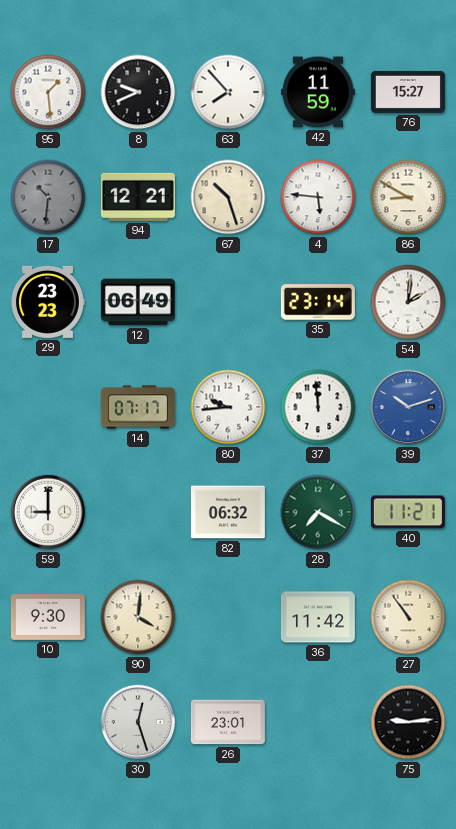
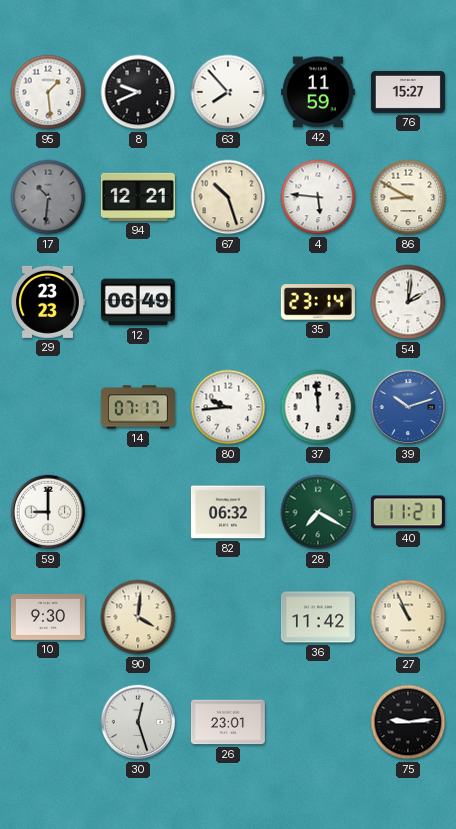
27: 10:54 -> 10:56 (408, 617)
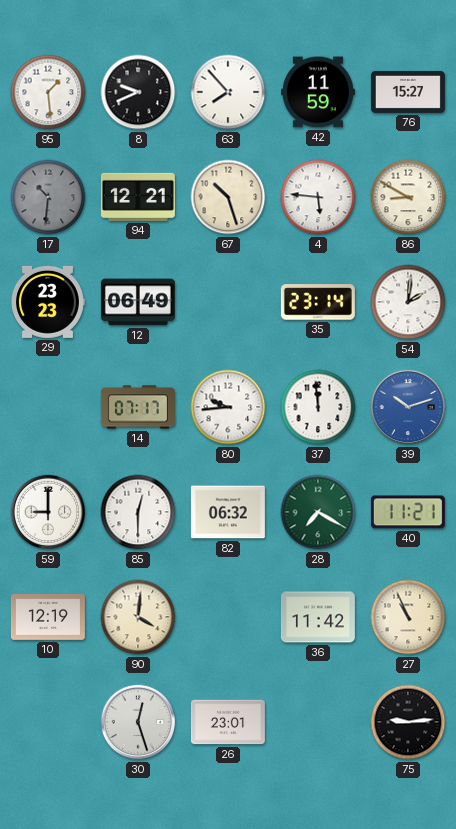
85: none -> 12:30 (138, 512)
10: 9:30 -> 12:19 (48, 617)
